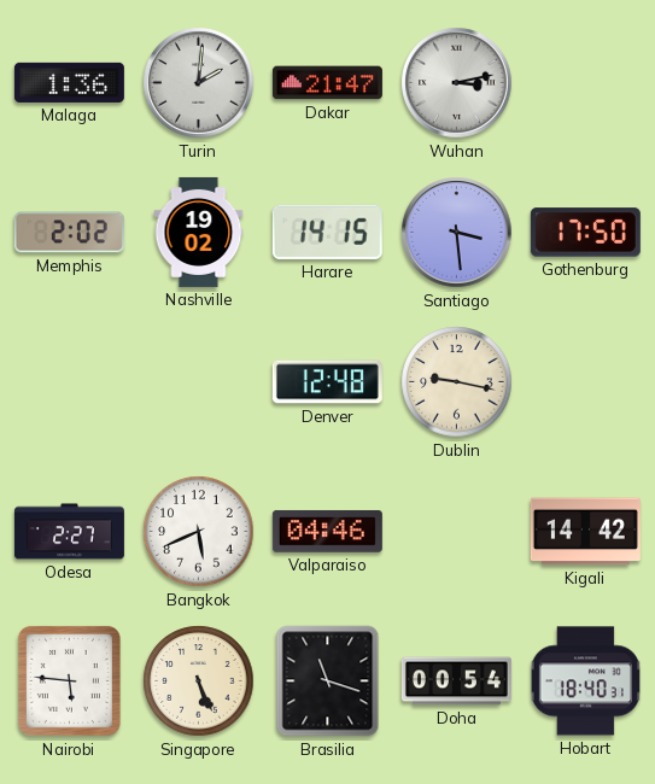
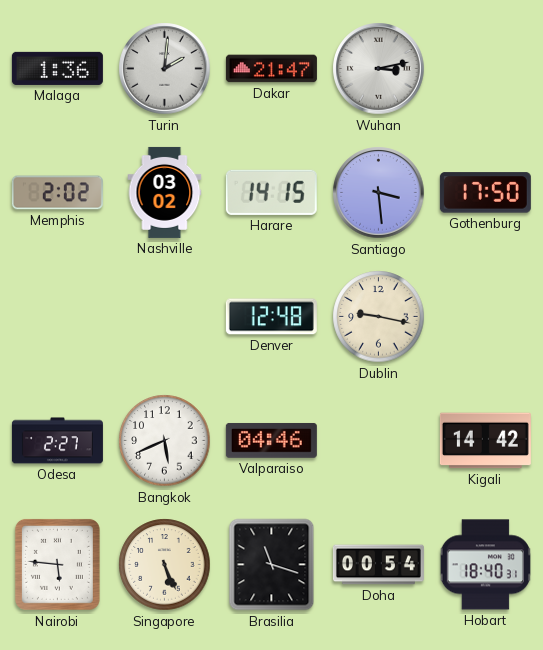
Nashville: 19:02 -> 03:02 (165, 192)
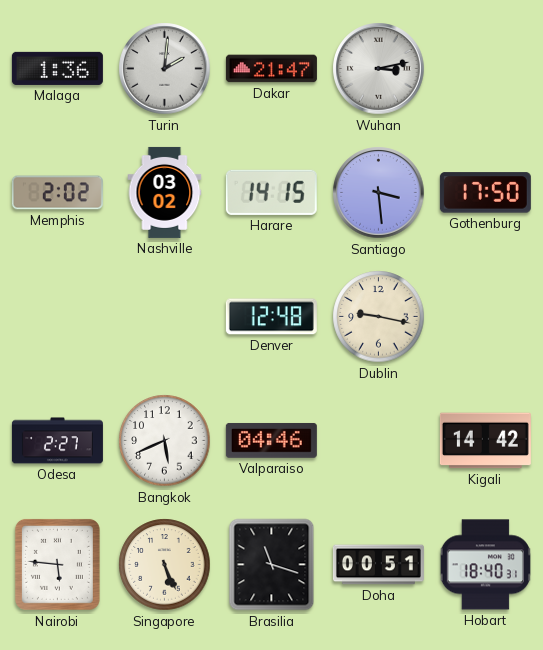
Doha: 00:54 -> 00:51 (378, 565)
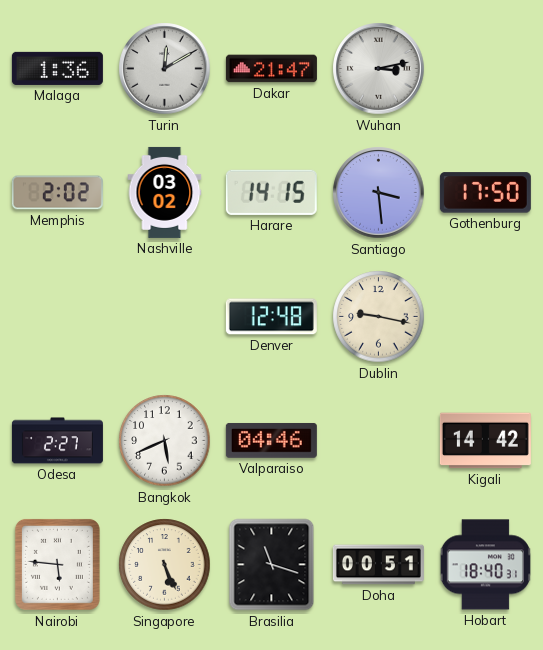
Turin: 2:01 -> 12:10 (165, 69)
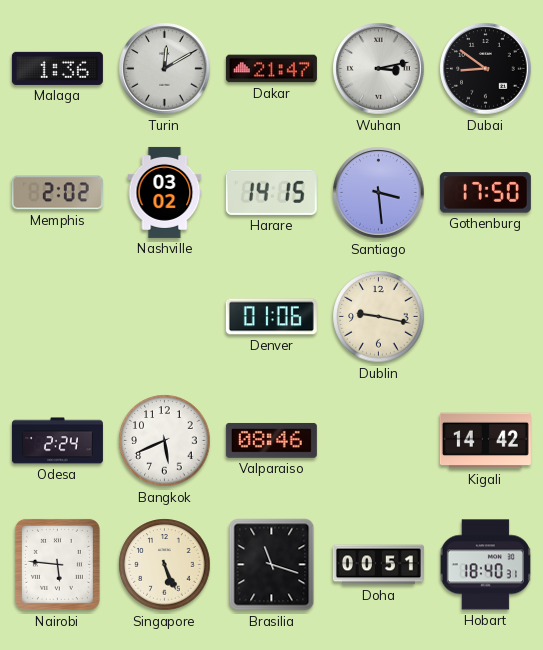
Dubai: none -> 8:51 (486, 69)
Denver: 12:48 -> 01:06 (271, 317)
Odesa: 2:27 -> 2:24 (57, 441)
Valparaiso: 04:46 -> 08:46 (271, 441)
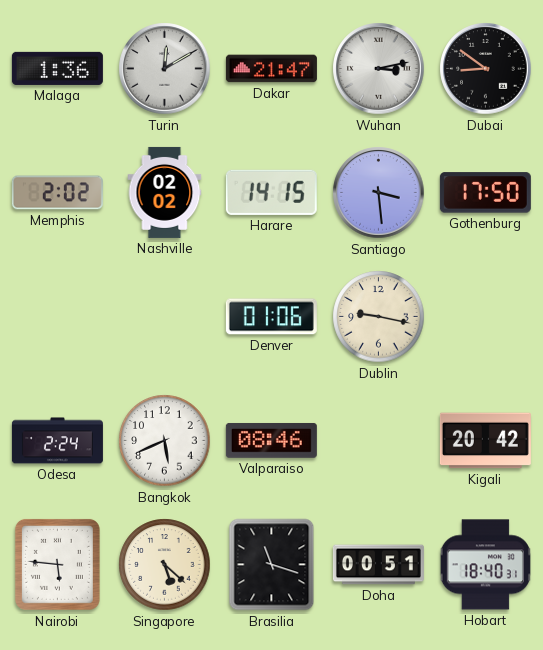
Nashville: 03:02 -> 02:02 (165, 192)
Kigali: 14:42 -> 20:42 (485, 441)
Singapore: 5:26 -> 5:22 (165, 565)
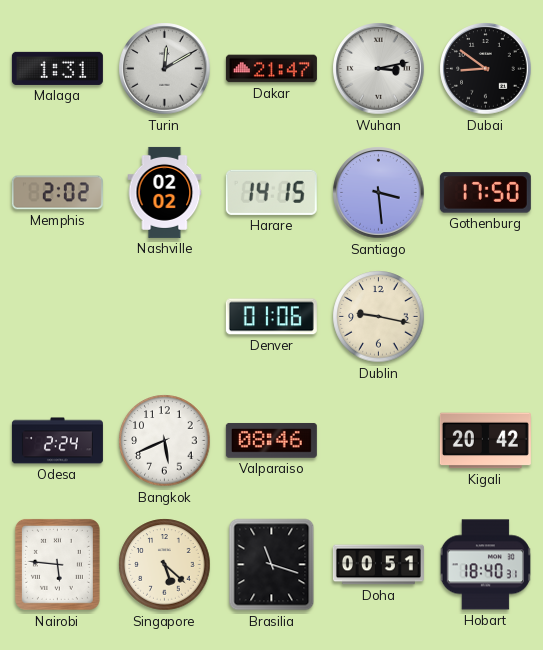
Malaga: 1:36 -> 1:31 (57, 68)
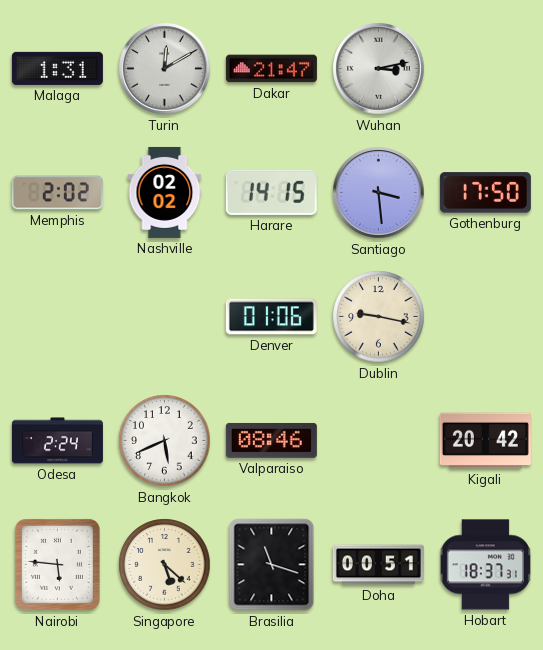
Dubai: 8:51 -> none (486, 69)
Hobart: 18:40 -> 18:37 (485, 565)
